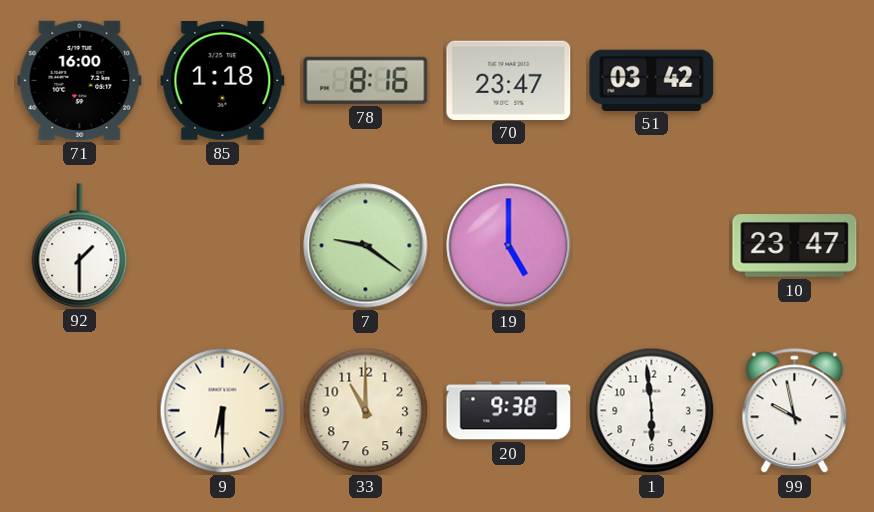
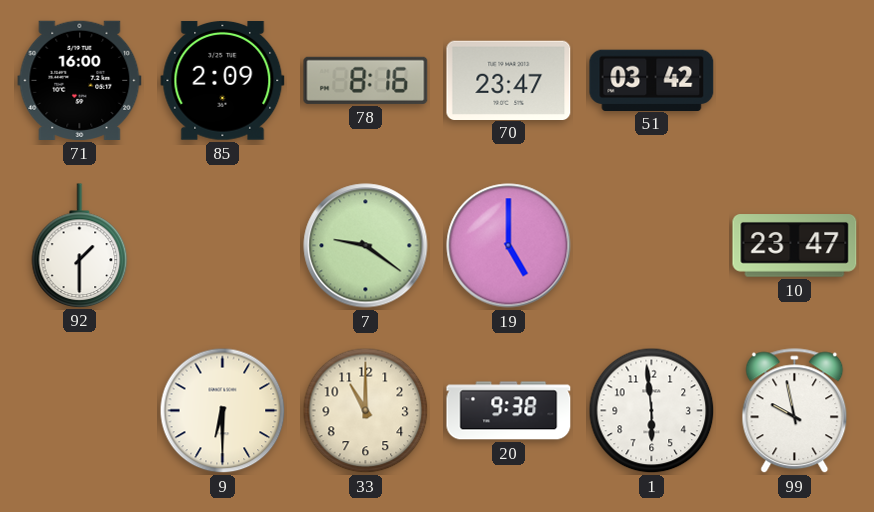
85: 1:18 -> 2:09 (223, 81)
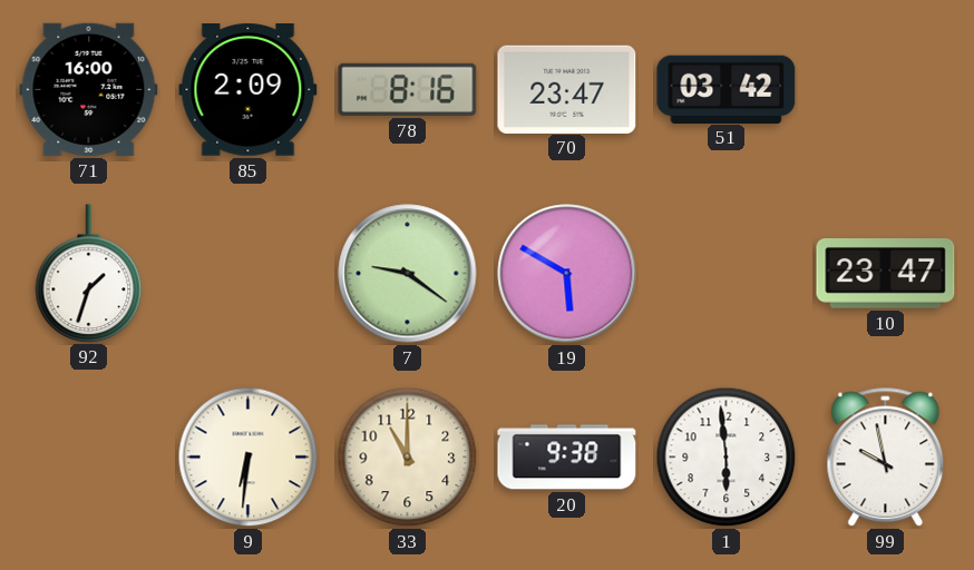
92: 1:30 -> 1:33 (89, 273)
19: 5:00 -> 5:50 (567, 274)
9: 6:30 -> 6:31 (249, 458)
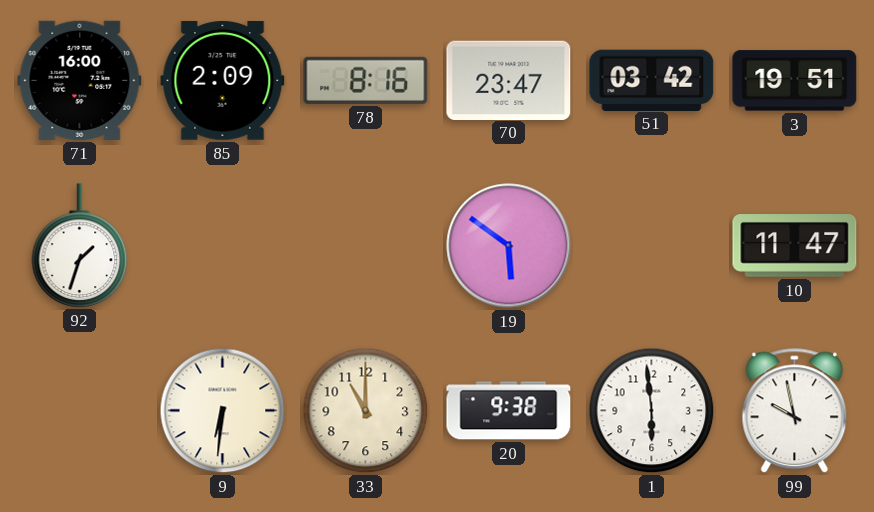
3: none -> 19:51 (795, 81)
7: 9:21 -> none (408, 274)
19: 5:50 -> 5:51 (509, 246)
10: 23:47 -> 11:47 (795, 246)
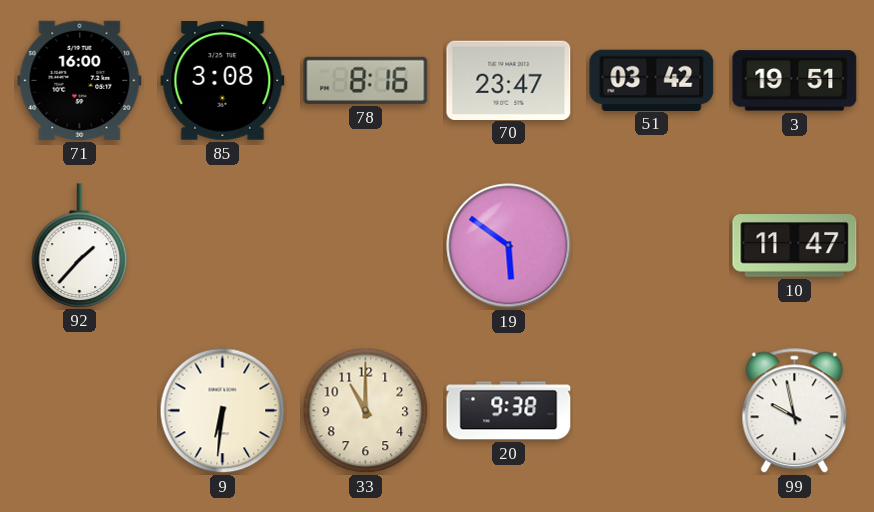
85: 2:09 -> 3:08 (223, 81)
92: 1:33 -> 1:37 (80, 245)
1: 5:59 -> none (652, 411)
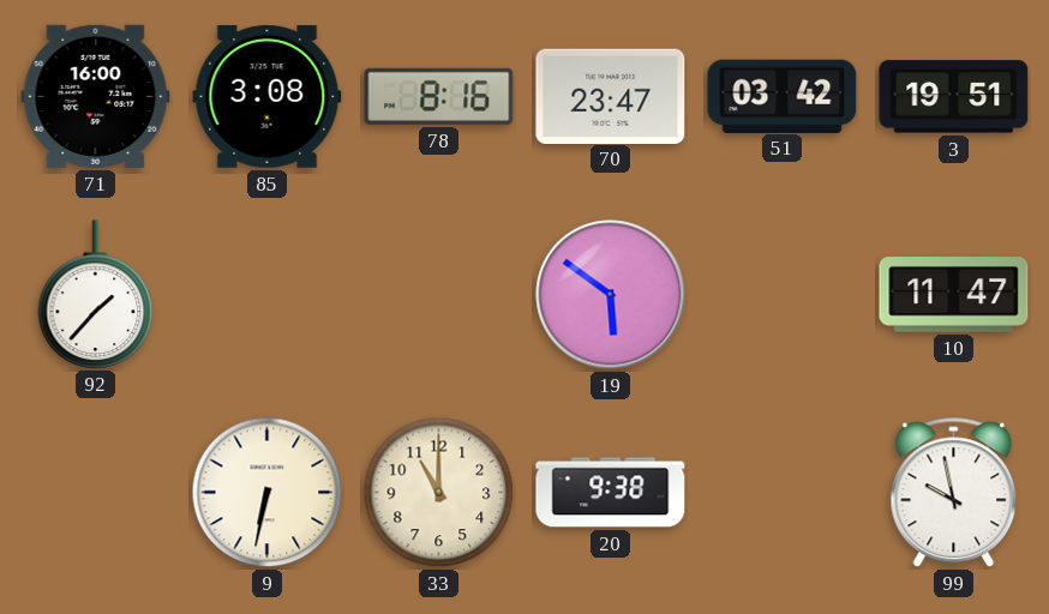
9: 6:31 -> 6:32 (268, 493)
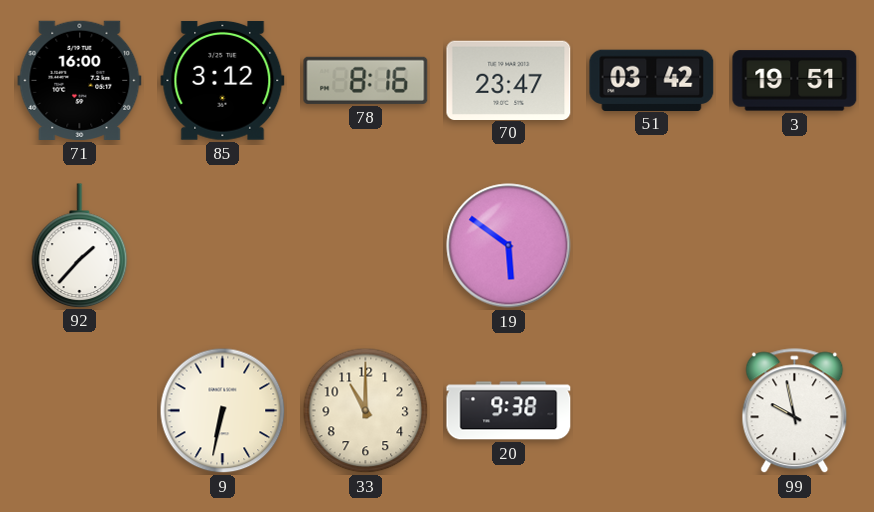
85: 3:08 -> 3:12 (223, 81)
10: 11:47 -> none (954, 295)
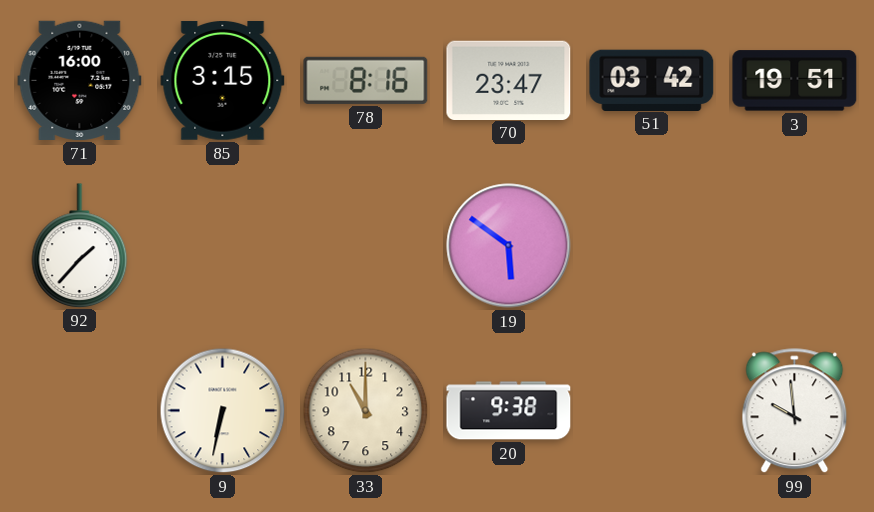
85: 3:12 -> 3:15 (223, 81)
99: 9:58 -> 9:59 (795, 411)
